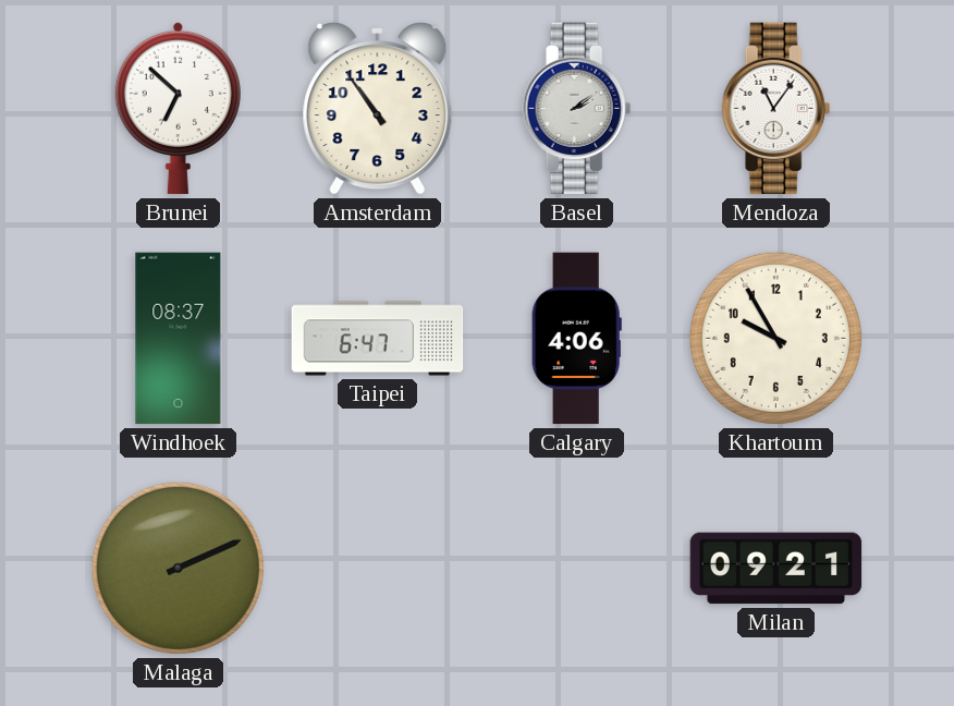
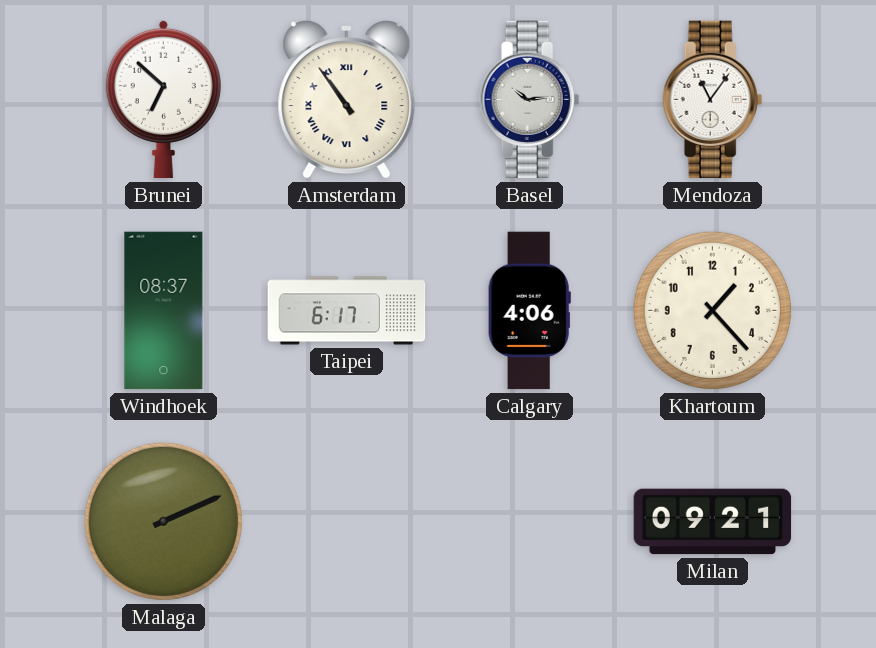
Amsterdam numerals: Arabic -> Roman (347, 100)
Basel: 2:09 -> 10:14 (530, 100)
Taipei: 6:47 -> 6:17 (347, 311)
Khartoum: 9:55 -> 1:23 (712, 310)
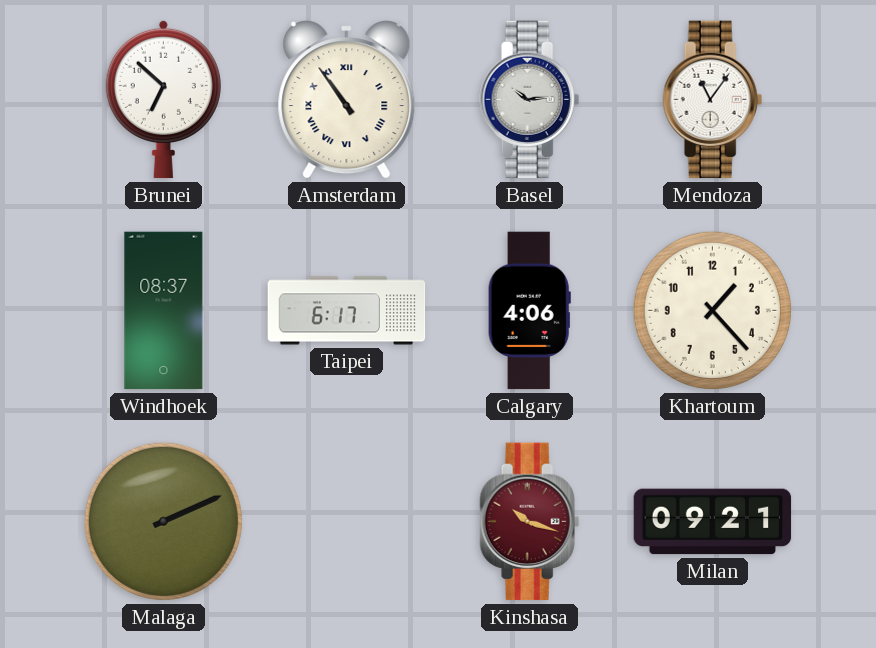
Kinshasa: none -> 10:18 (530, 522)
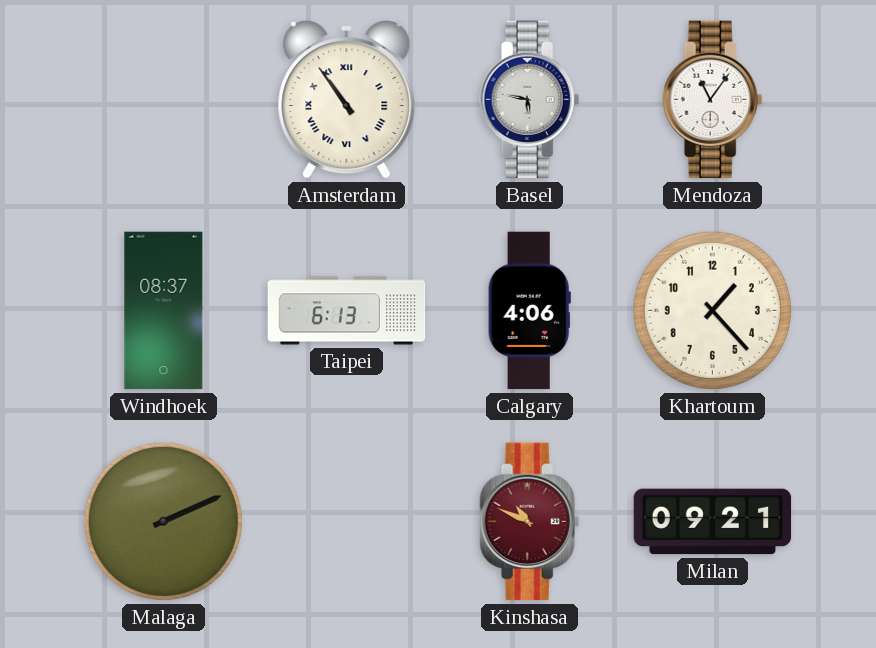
Brunei: 6:52 -> none (163, 99)
Basel: 10:14 -> 5:47 (530, 100)
Taipei: 6:17 -> 6:13 (347, 311)
Kinshasa: 10:18 -> 10:49 (530, 522)
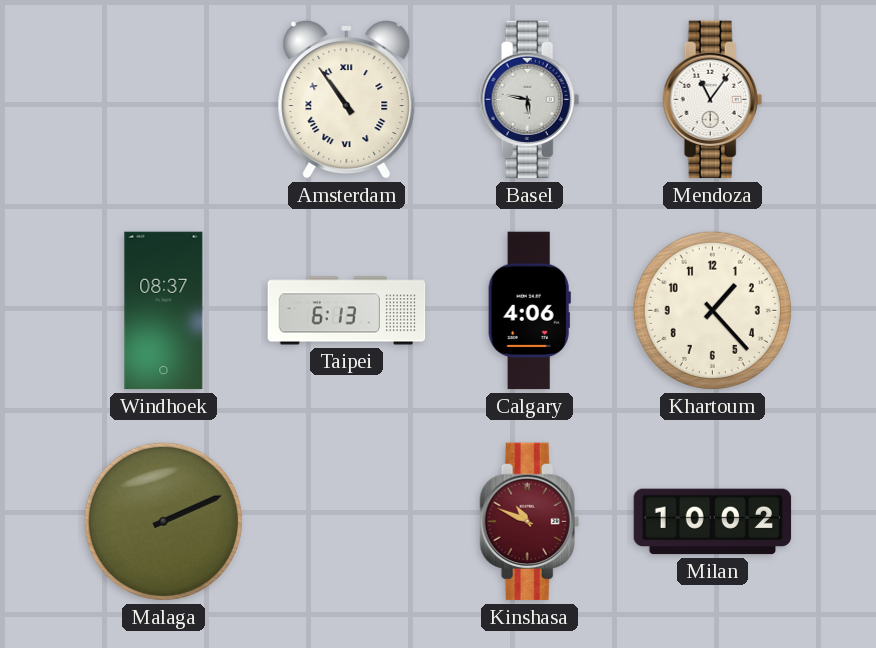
Milan: 09:21 -> 10:02 (713, 522)
